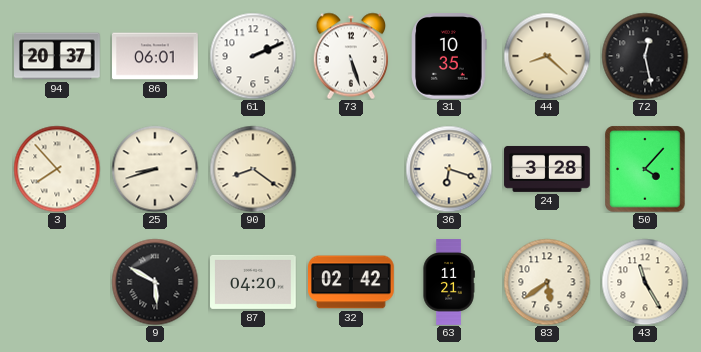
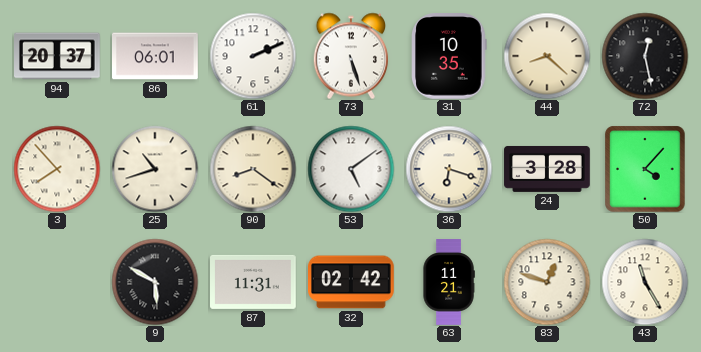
25: 8:42 -> 10:42 (155, 169)
53: none -> 5:09 (351, 169)
87: 04:20 -> 11:31 (254, 282)
83: 5:39 -> 12:48 (547, 282)
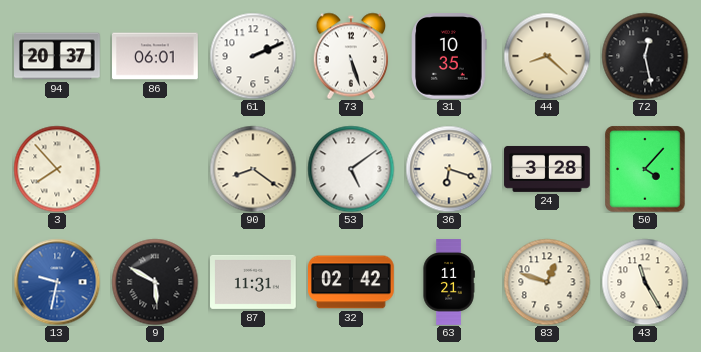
25: 10:42 -> none (155, 169)
13: none -> 9:32 (57, 282)
